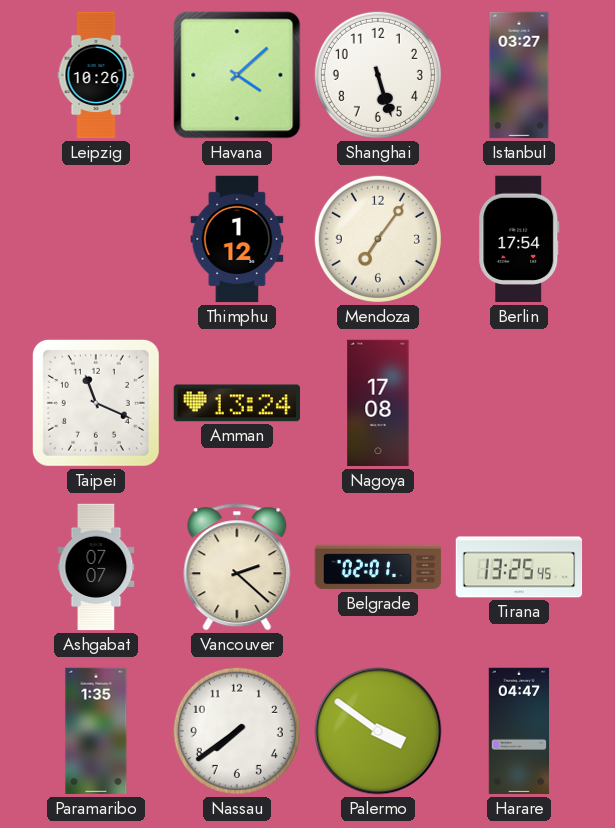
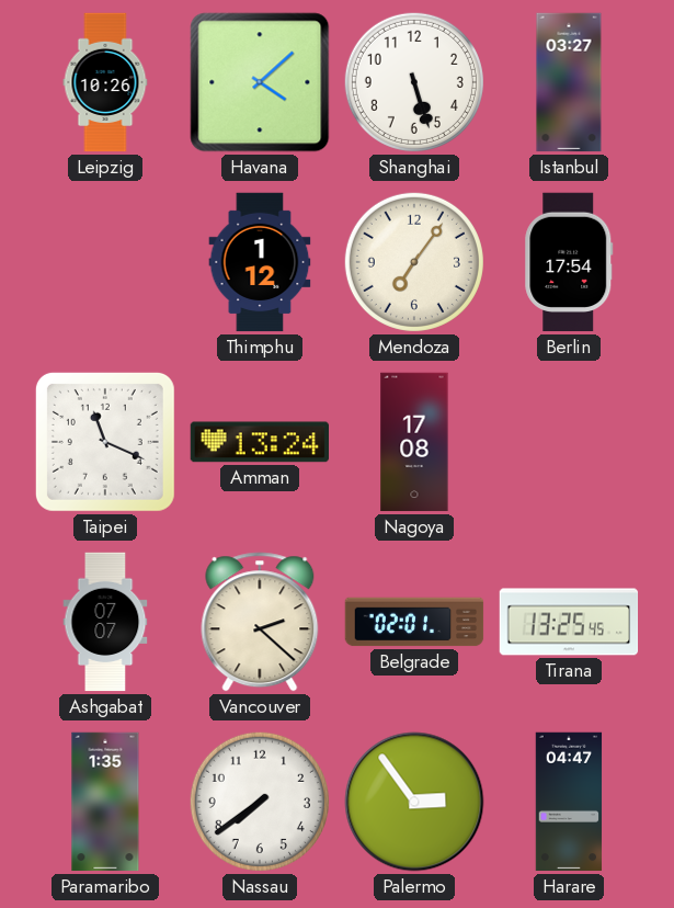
Palermo: 3:51 -> 2:54 (414, 802)
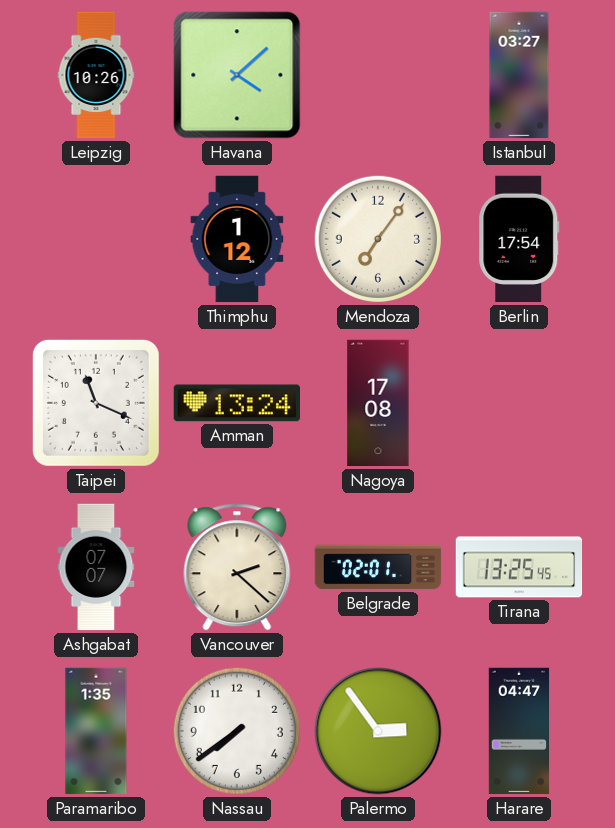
Shanghai: 5:27 -> none (414, 82)
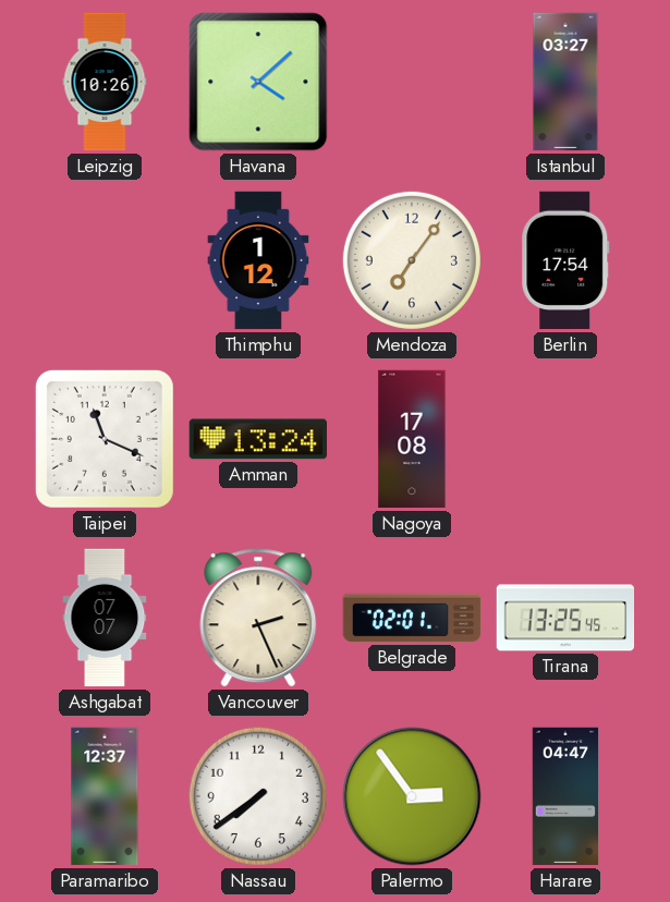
Vancouver: 2:22 -> 2:26 (258, 618)
Paramaribo: 1:35 -> 12:37 (105, 796)
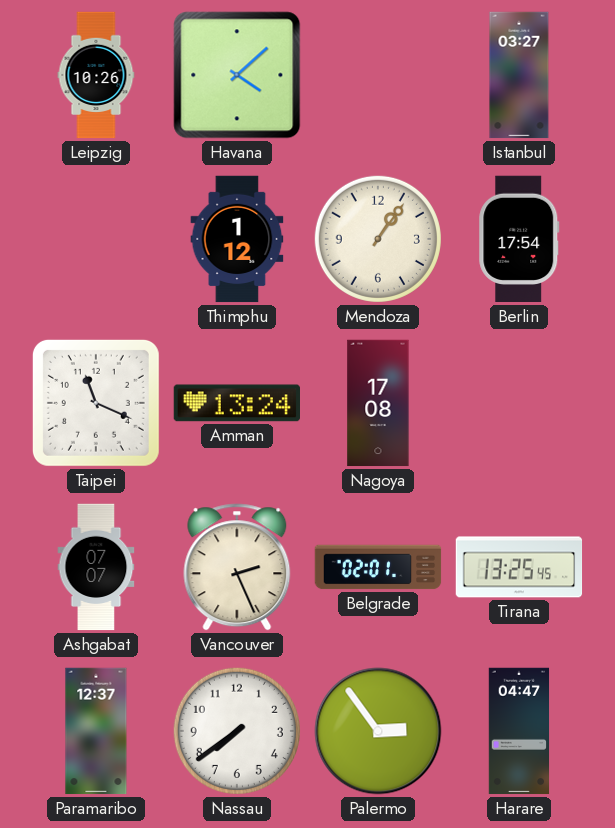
Mendoza: 7:06 -> 1:06 (378, 239)
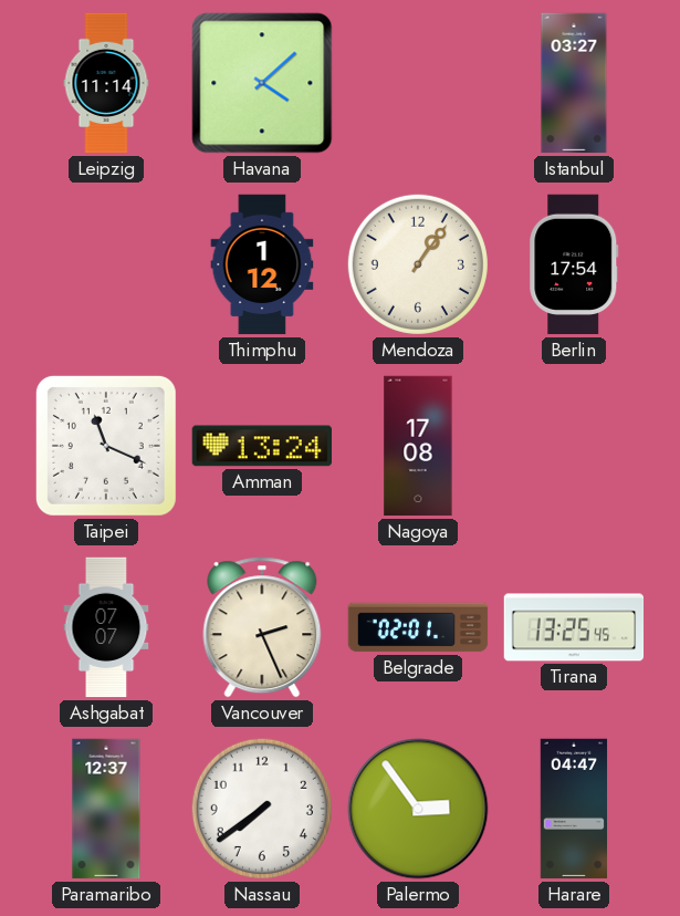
Leipzig: 10:26 -> 11:14 (106, 83)
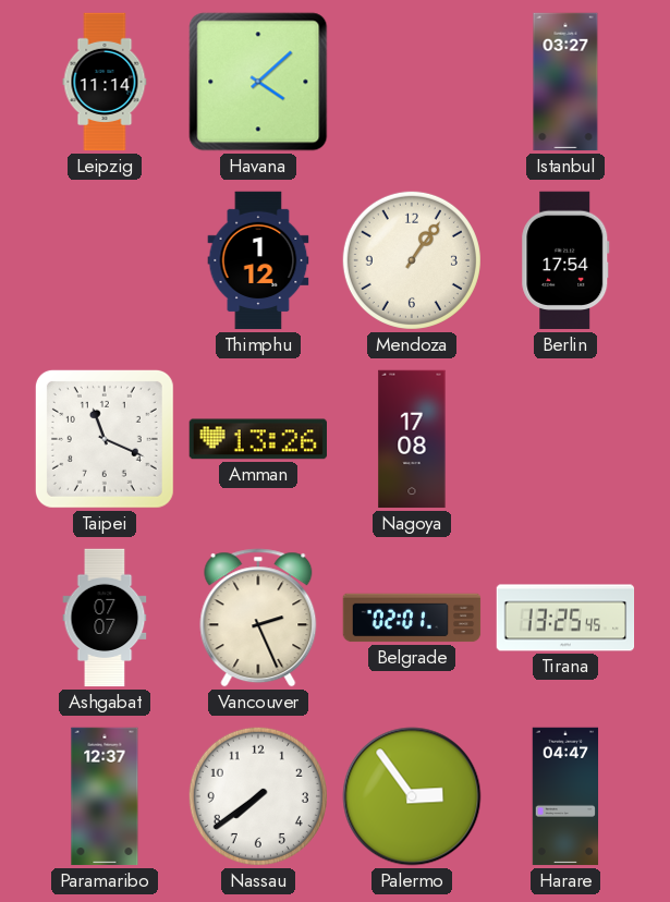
Amman: 13:24 -> 13:26 (257, 439)
